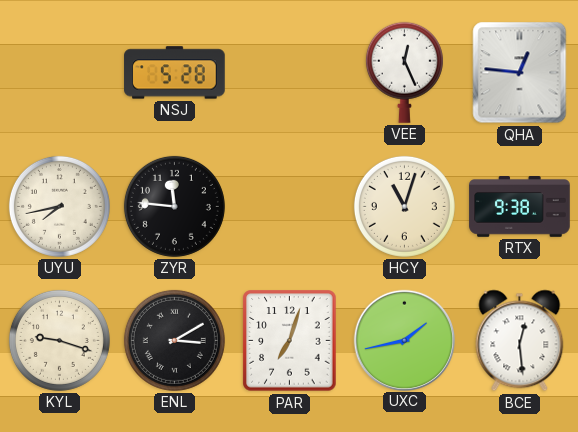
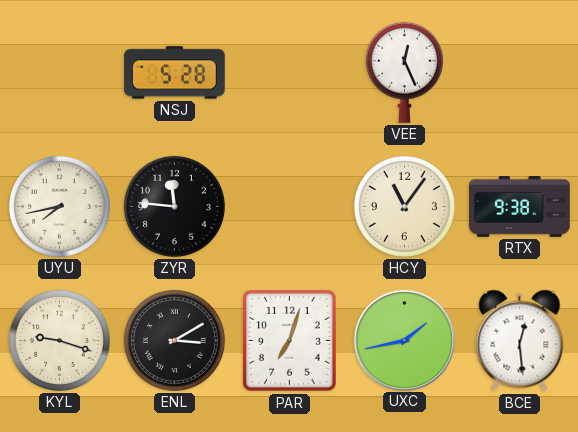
QHA: 12:46 -> none (520, 73)
HCY: 11:03 -> 11:06 (404, 206)
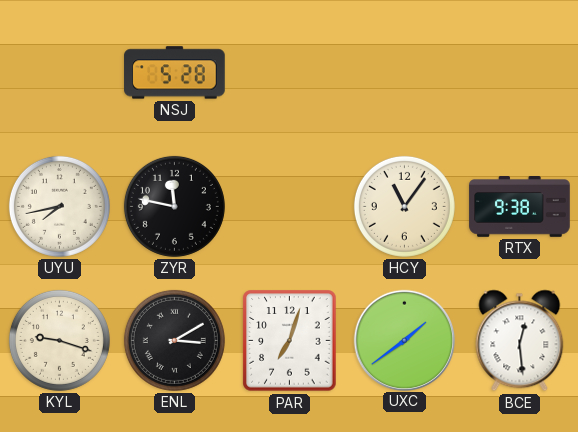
VEE: 12:26 -> none (404, 72)
ZYR: 11:46 -> 11:47 (174, 206)
UXC: 1:43 -> 1:39 (404, 340)
